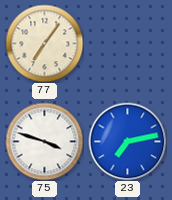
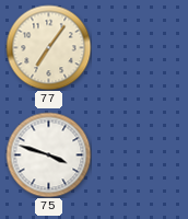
23: 7:13 -> none (127, 141)
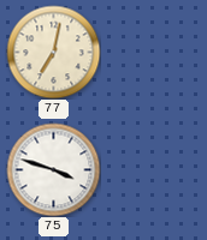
77: 7:06 -> 7:02 (53, 52)
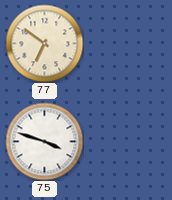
77: 7:02 -> 6:51 (44, 43)
